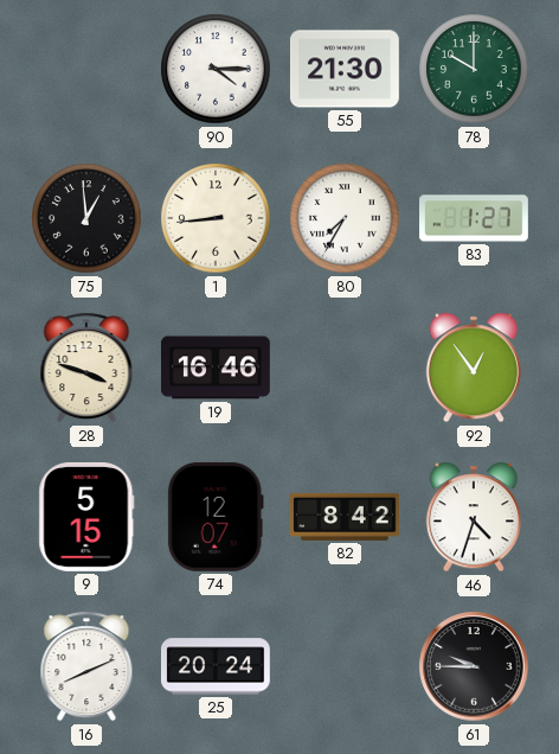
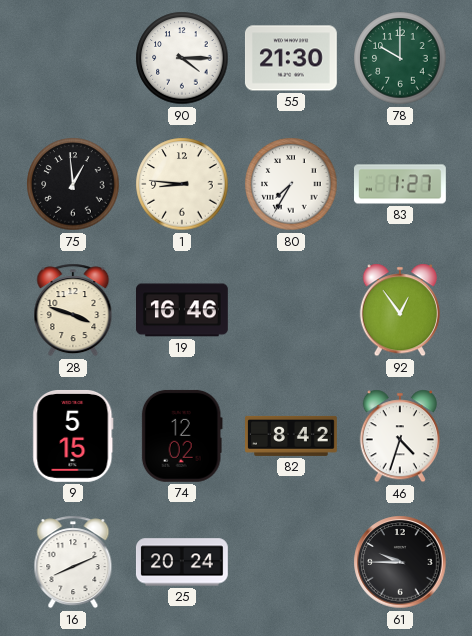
1: 8:44 -> 8:46 (182, 184)
74: 12:07 -> 12:02 (182, 436)
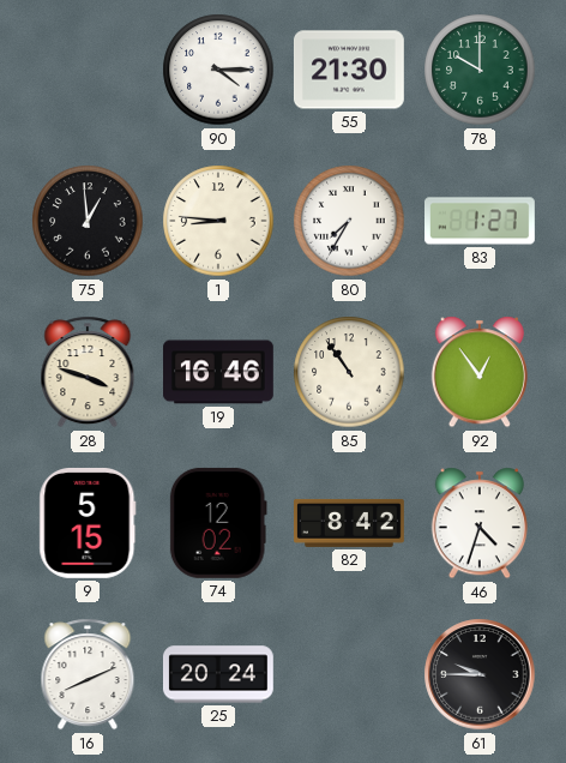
85: none -> 10:54 (349, 372)
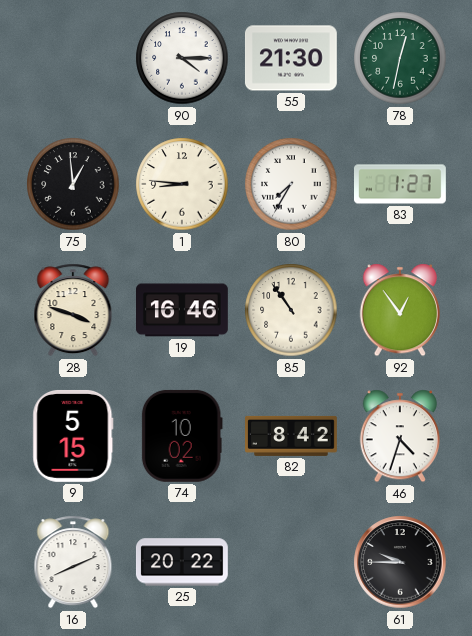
78: 10:00 -> 12:32 (400, 58)
74: 12:02 -> 10:02 (182, 436)
25: 20:24 -> 20:22 (182, 562)
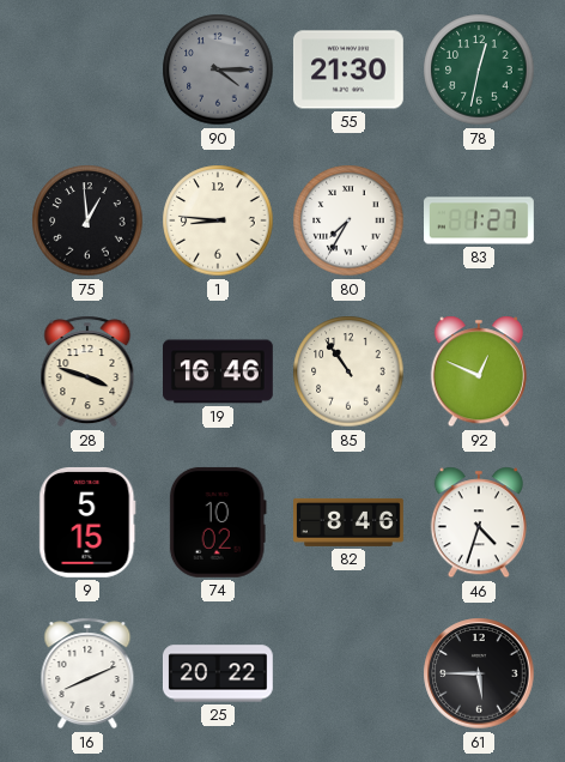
90 dial: white -> grey (218, 69)
92: 12:54 -> 12:49 (479, 371)
82: 8:42 -> 8:46 (350, 522)
61: 9:45 -> 5:45 (479, 673)
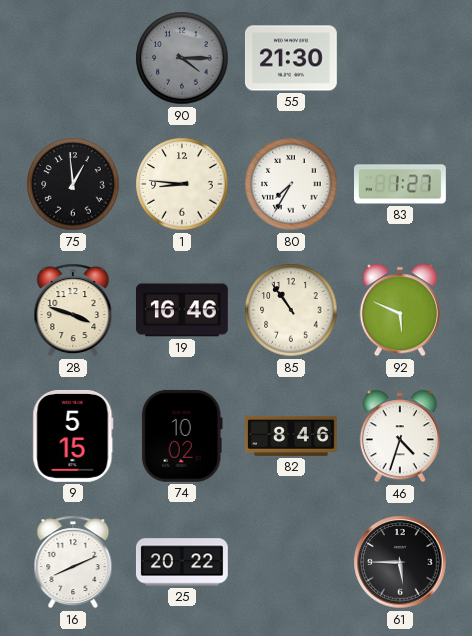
78: 12:32 -> none (479, 69)
92: 12:49 -> 5:49 (400, 310)
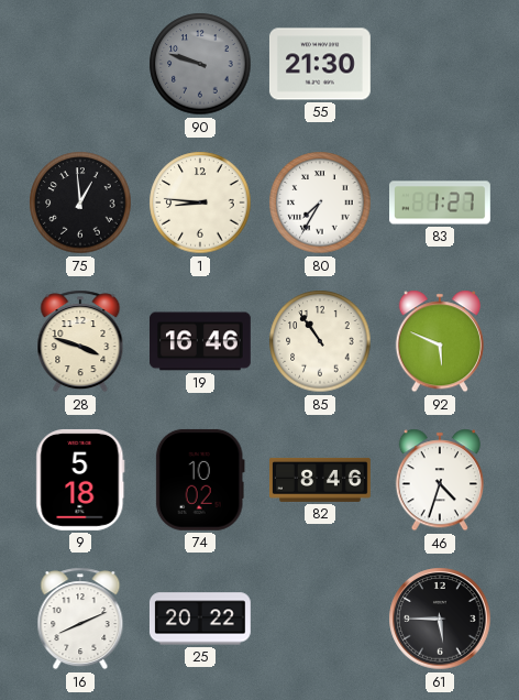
90: 4:15 -> 9:48 (200, 64)
9: 5:15 -> 5:18 (80, 480)
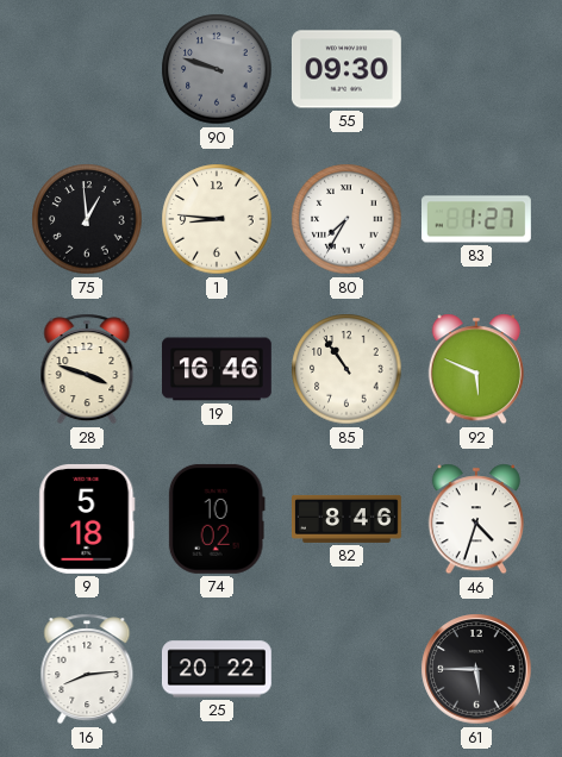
55: 21:30 -> 09:30 (346, 69)
16: 8:11 -> 8:14 (87, 669)
